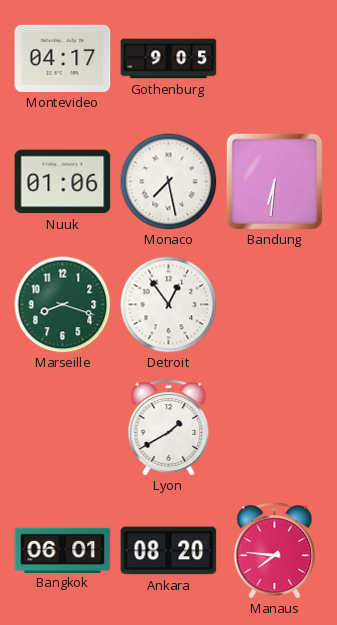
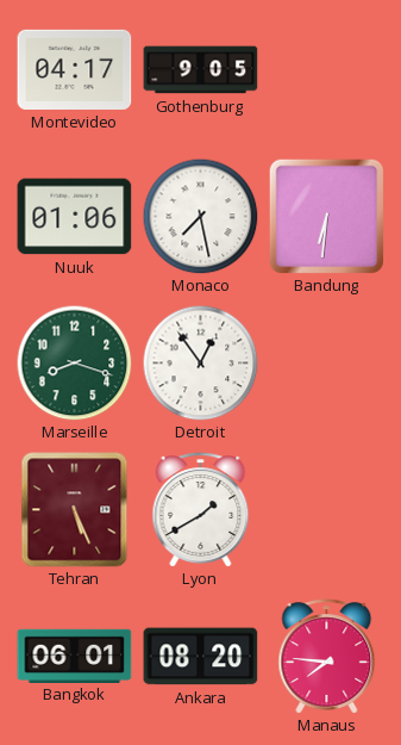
Tehran: none -> 5:26 (75, 510)
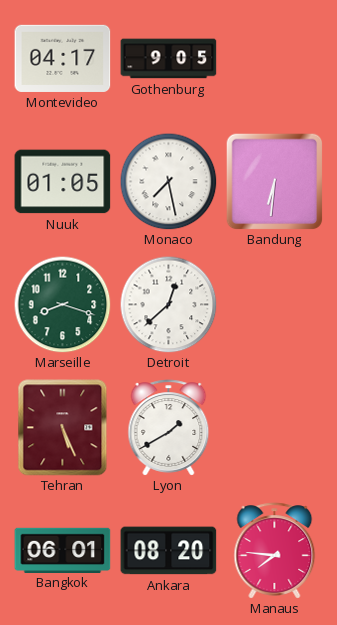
Nuuk: 01:06 -> 01:05 (63, 182)
Detroit: 12:54 -> 12:38 (168, 304)
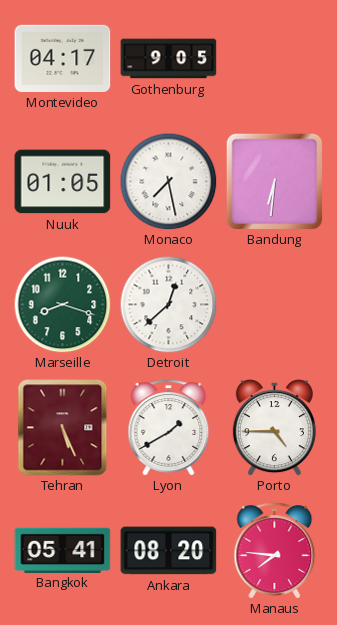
Porto: none -> 4:45 (274, 428)
Bangkok: 06:01 -> 05:41 (63, 550)
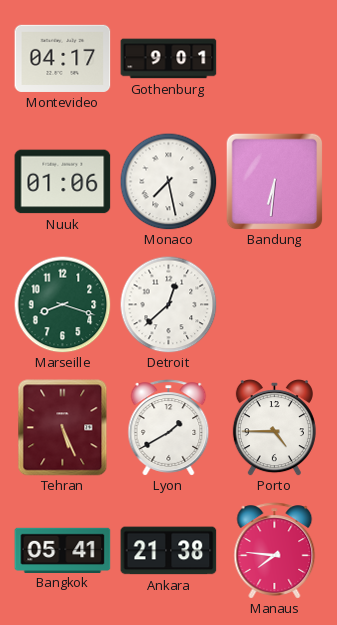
Gothenburg: 9:05 -> 9:01 (169, 59)
Nuuk: 01:05 -> 01:06 (63, 182)
Ankara: 08:20 -> 21:38 (169, 551)
